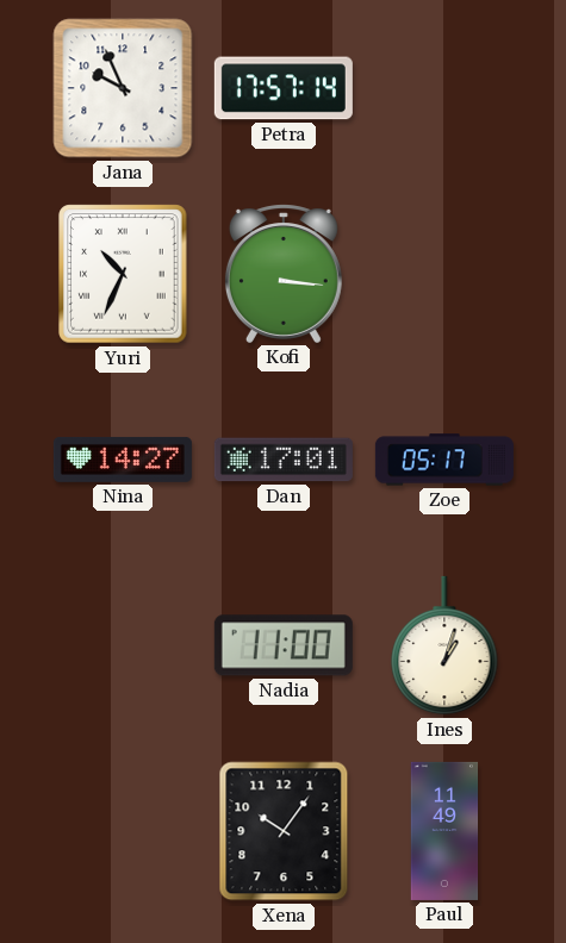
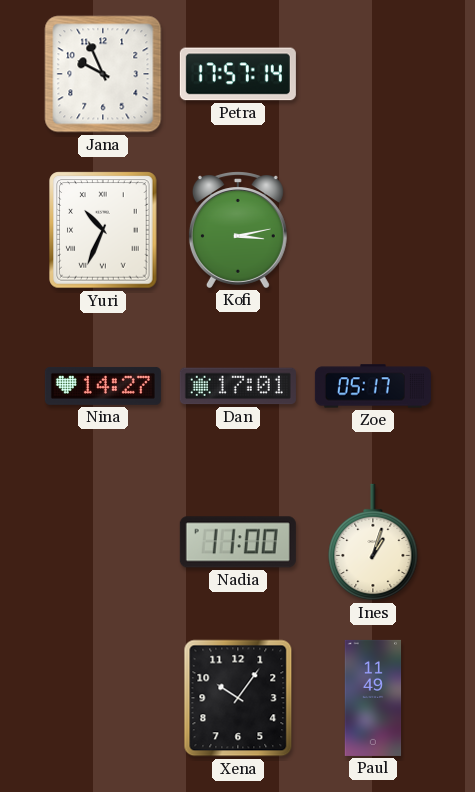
Kofi: 3:16 -> 3:13 (238, 230)
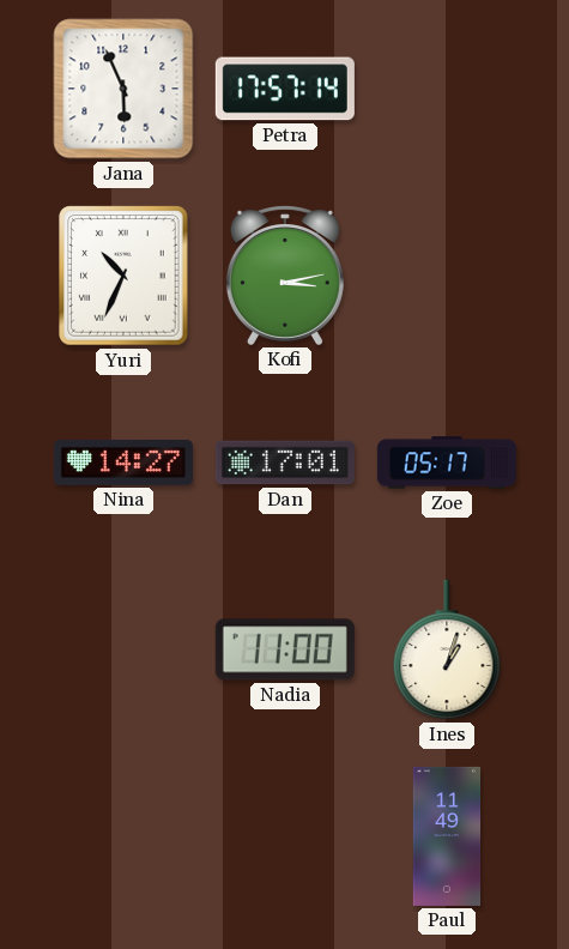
Jana: 9:56 -> 5:56 (123, 89)
Xena: 10:06 -> none (238, 698)
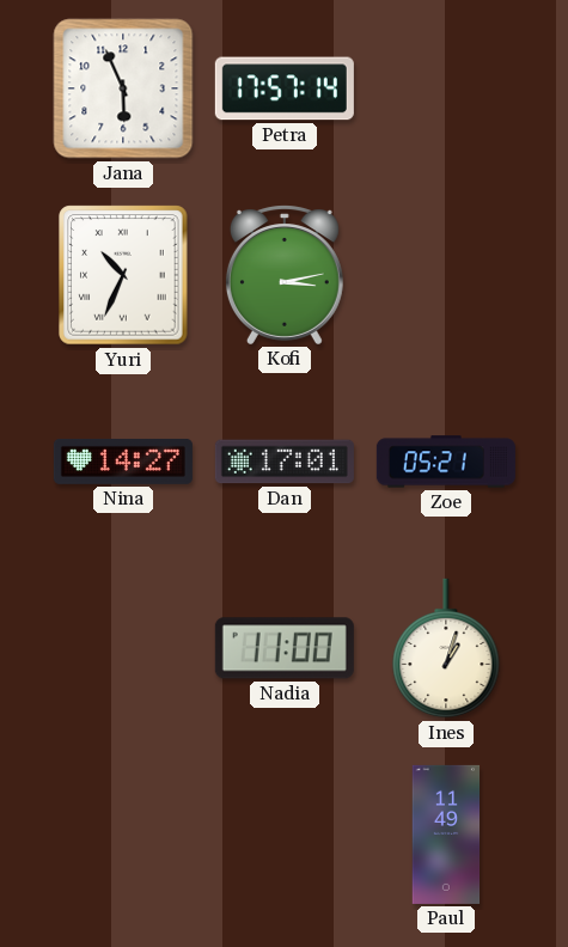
Zoe: 05:17 -> 05:21 (446, 462)
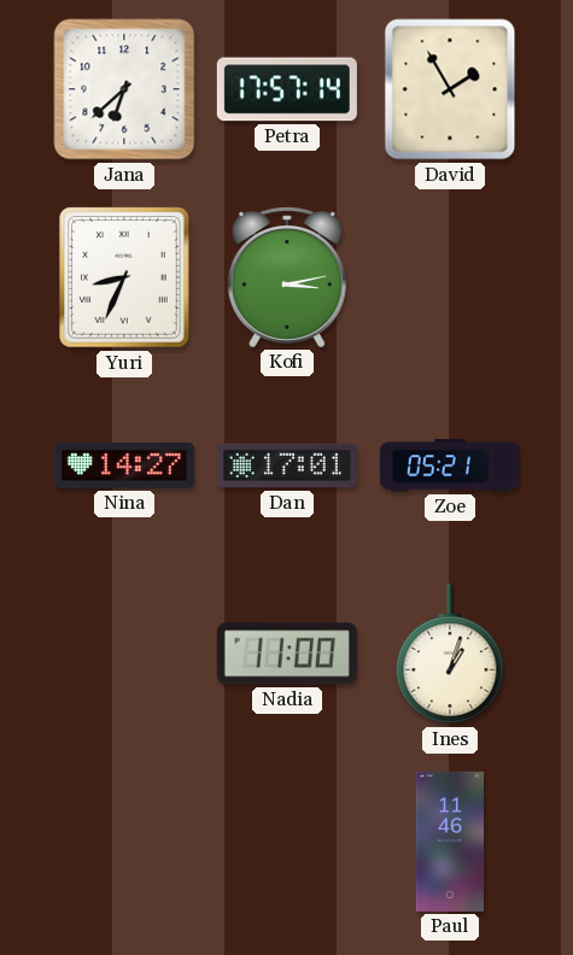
Jana: 5:56 -> 6:38 (124, 89)
David: none -> 1:55 (450, 89)
Yuri: 10:34 -> 8:34 (124, 277)
Paul: 11:49 -> 11:46 (450, 842)
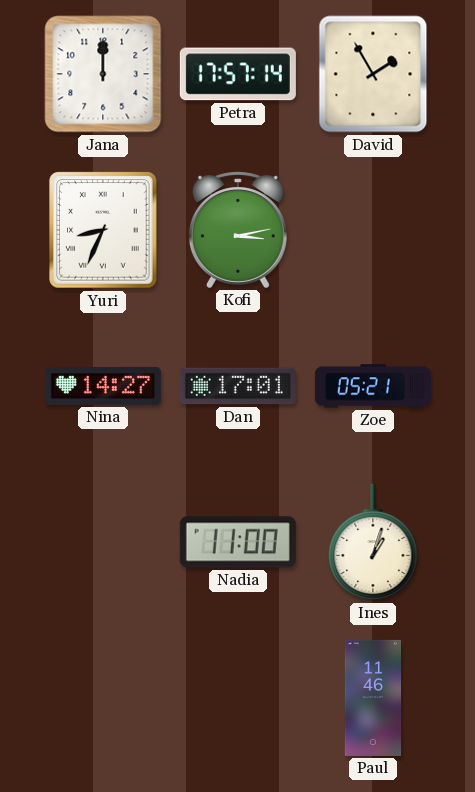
Jana: 6:38 -> 12:00 (103, 74)
